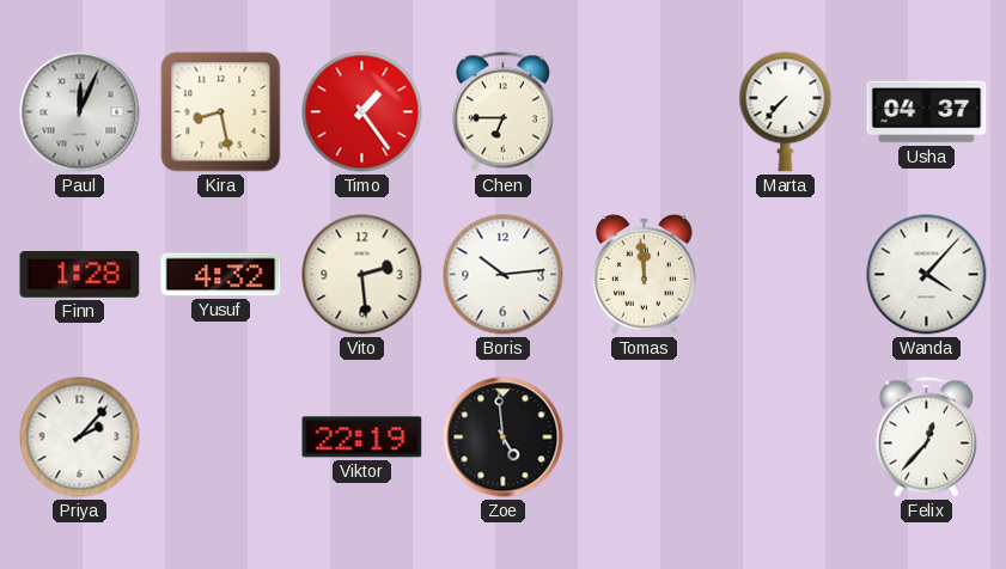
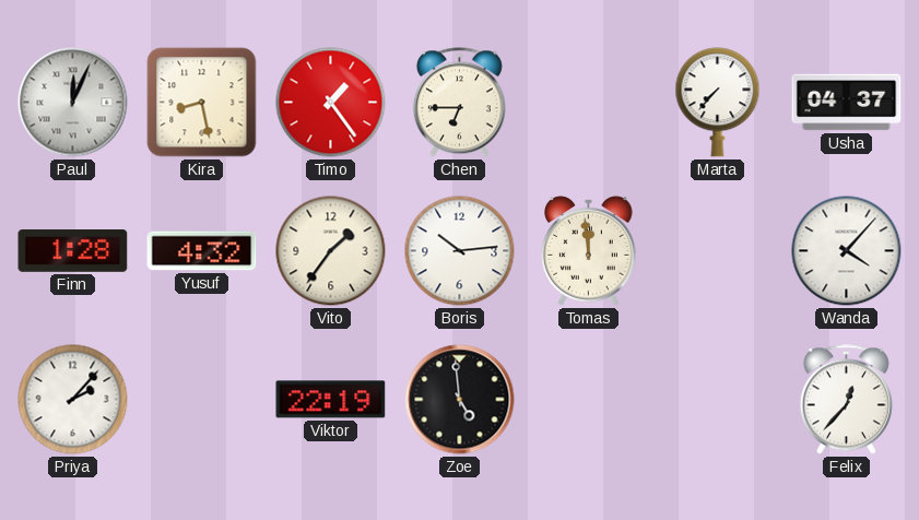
Vito: 2:29 -> 1:36 (331, 251)
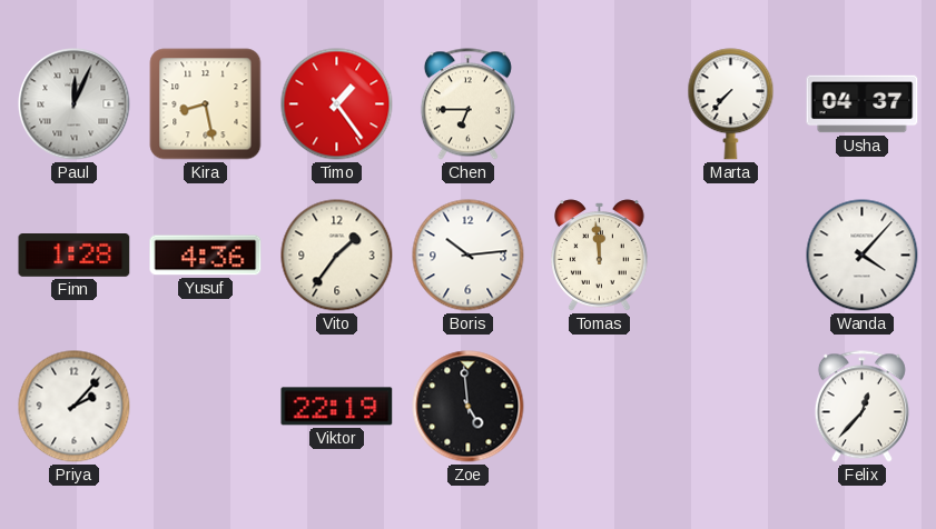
Yusuf: 4:32 -> 4:36 (206, 256)
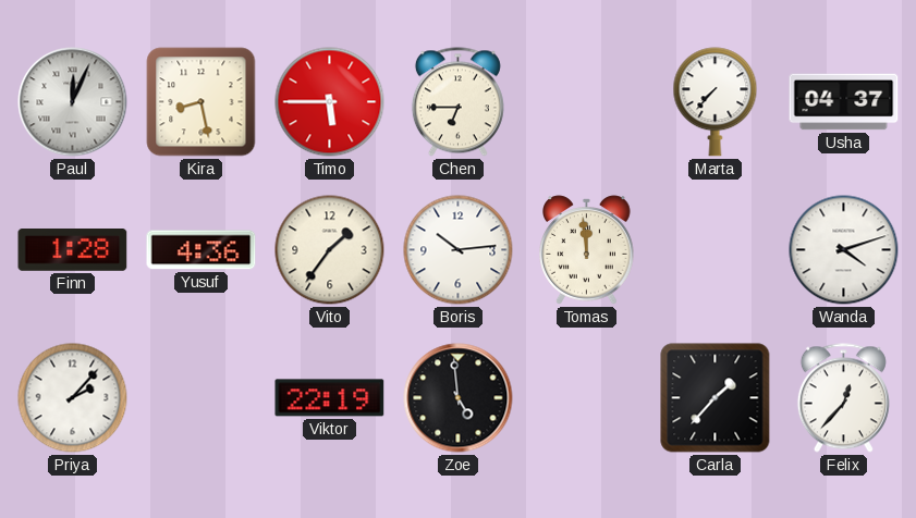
Timo: 1:24 -> 5:45 (330, 102)
Wanda: 4:07 -> 4:12 (844, 250)
Carla: none -> 1:37 (716, 398)
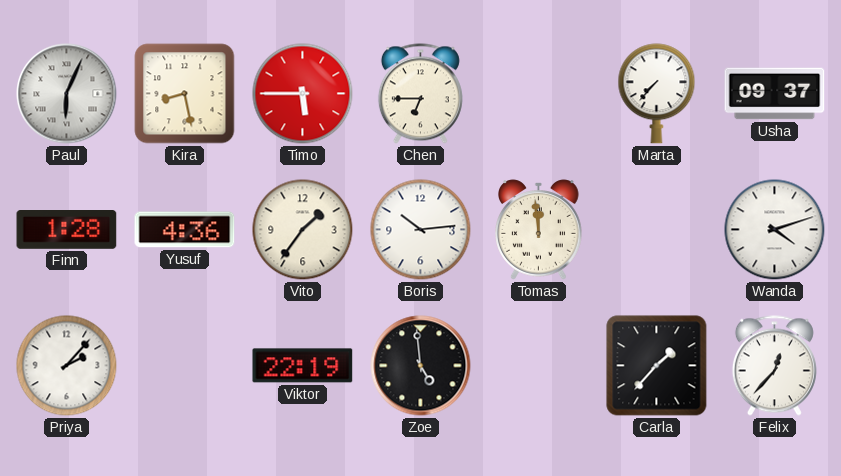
Paul: 12:04 -> 6:04 (67, 94)
Usha: 04:37 -> 09:37 (775, 94)
